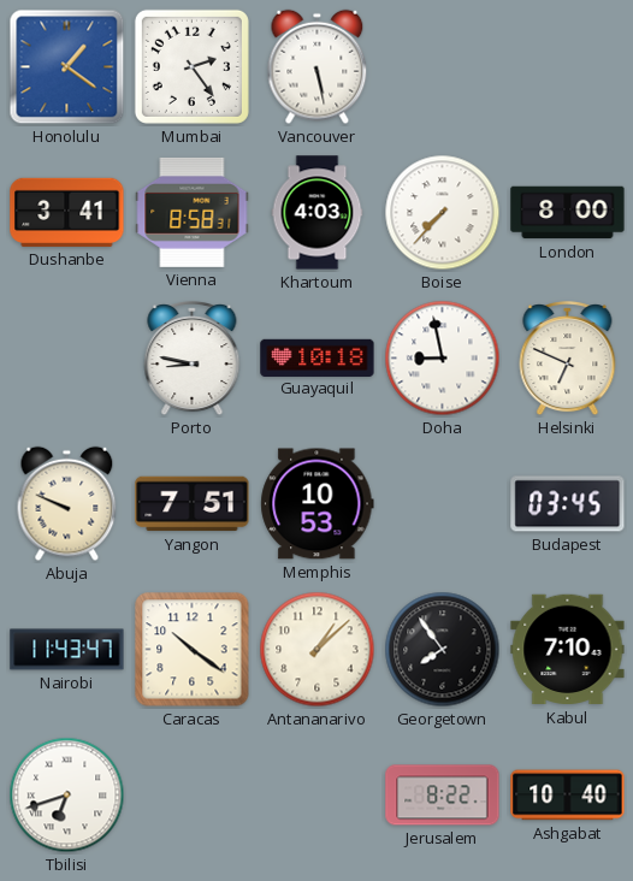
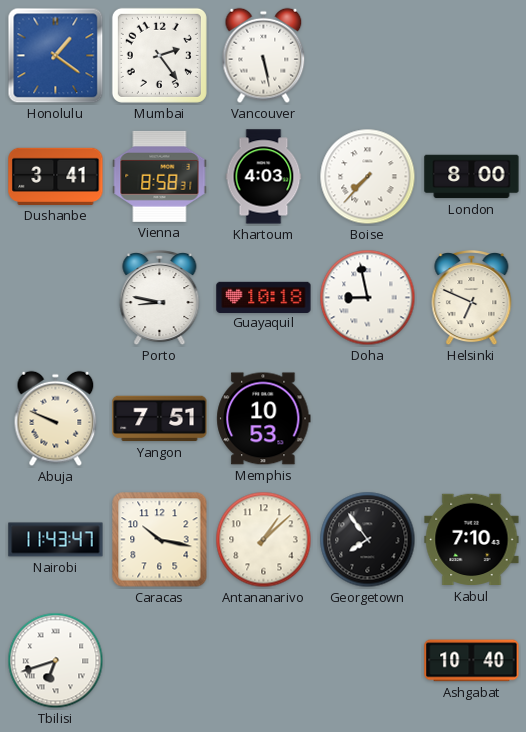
Budapest: 03:45 -> none (568, 504)
Caracas: 10:21 -> 10:17 (160, 540)
Jerusalem: 8:22 -> none (443, 796)
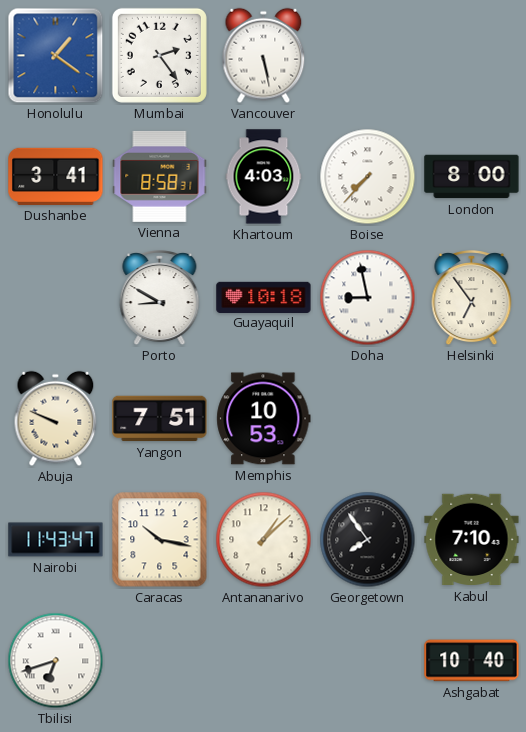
Porto: 8:47 -> 8:50 (160, 299)
Helsinki: 6:49 -> 6:54 (472, 299)
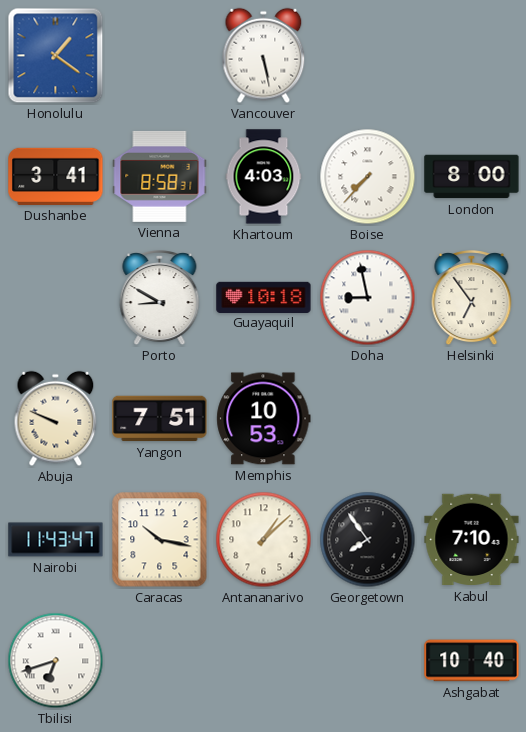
Mumbai: 2:24 -> none (159, 55)
